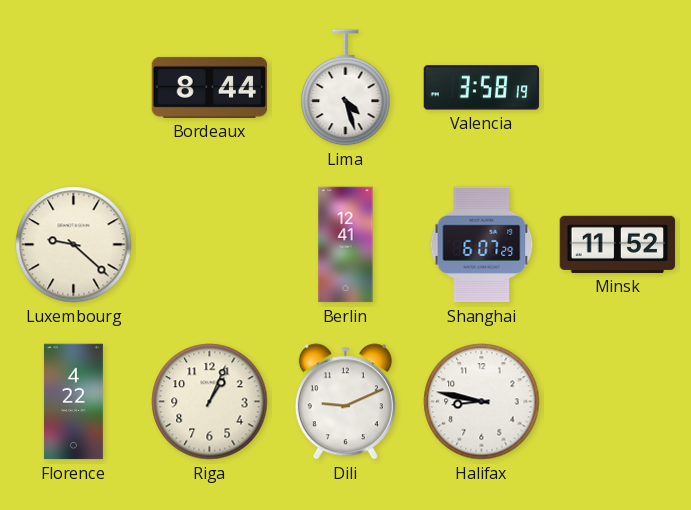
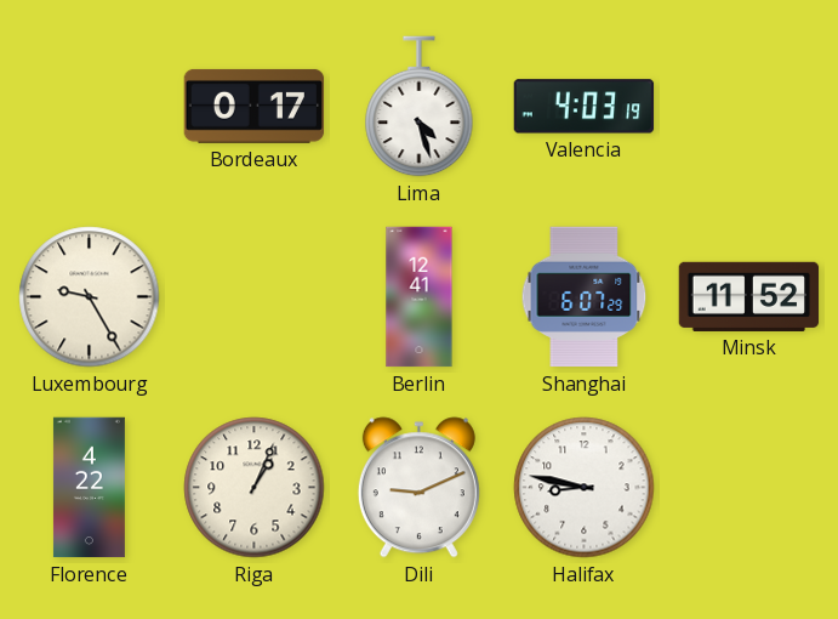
Bordeaux: 8:44 -> 0:17 (255, 106)
Valencia: 3:58 -> 4:03 (585, 107)
Luxembourg: 9:22 -> 9:25 (90, 297)
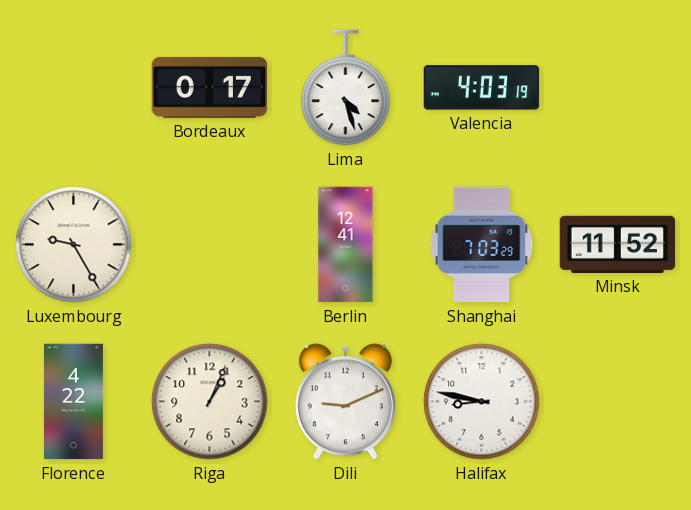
Shanghai: 6:07 -> 7:03 (482, 245)
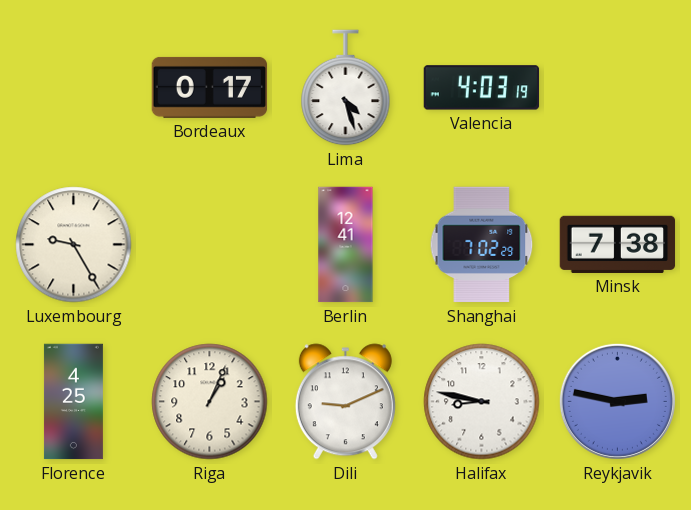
Shanghai: 7:03 -> 7:02 (482, 245)
Minsk: 11:52 -> 7:38 (618, 244)
Florence: 4:22 -> 4:25 (73, 402)
Reykjavik: none -> 2:47 (617, 401)
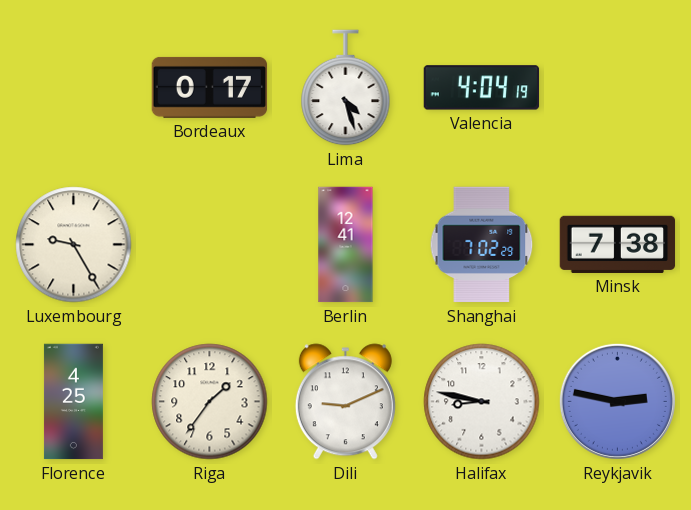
Valencia: 4:03 -> 4:04 (482, 88)
Riga: 1:04 -> 1:36 (210, 402)
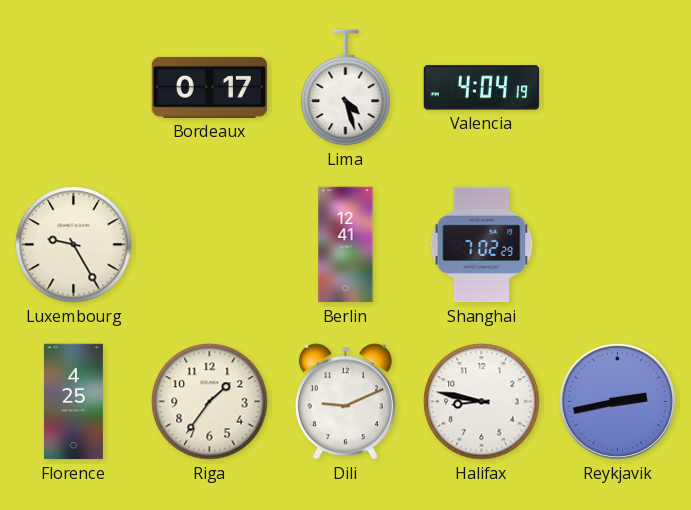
Minsk: 7:38 -> none (618, 244)
Reykjavik: 2:47 -> 2:43 (617, 401)
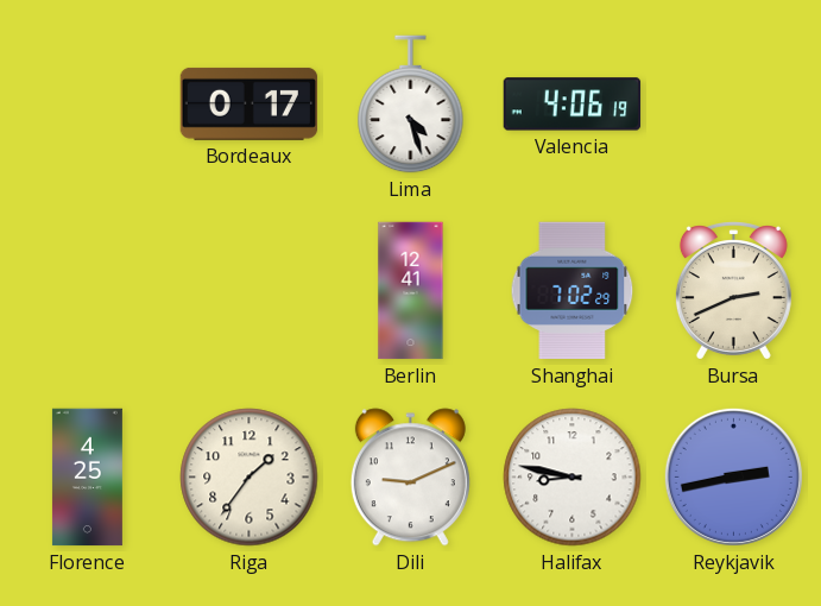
Valencia: 4:04 -> 4:06 (573, 105)
Luxembourg: 9:25 -> none (74, 245)
Bursa: none -> 2:41 (733, 291)
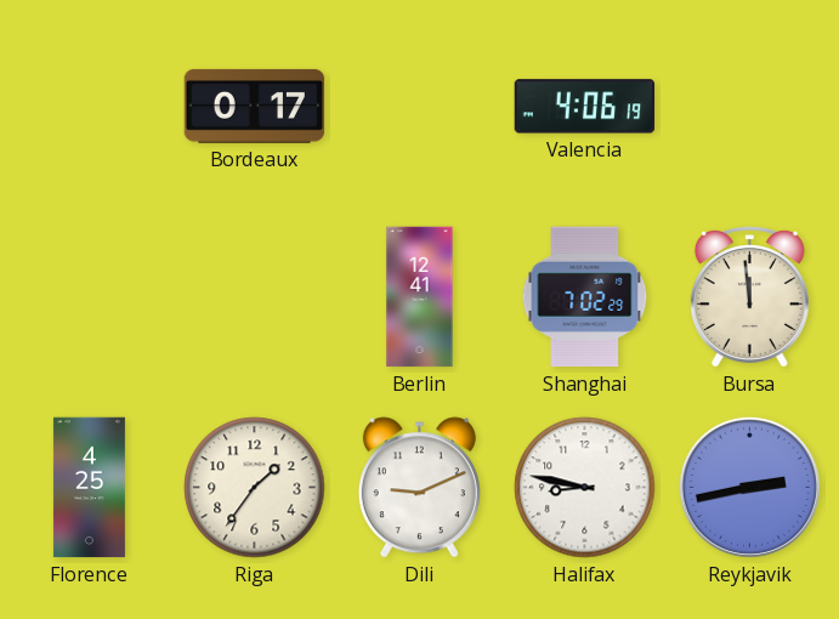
Lima: 4:27 -> none (411, 105)
Bursa: 2:41 -> 11:59 (749, 297)
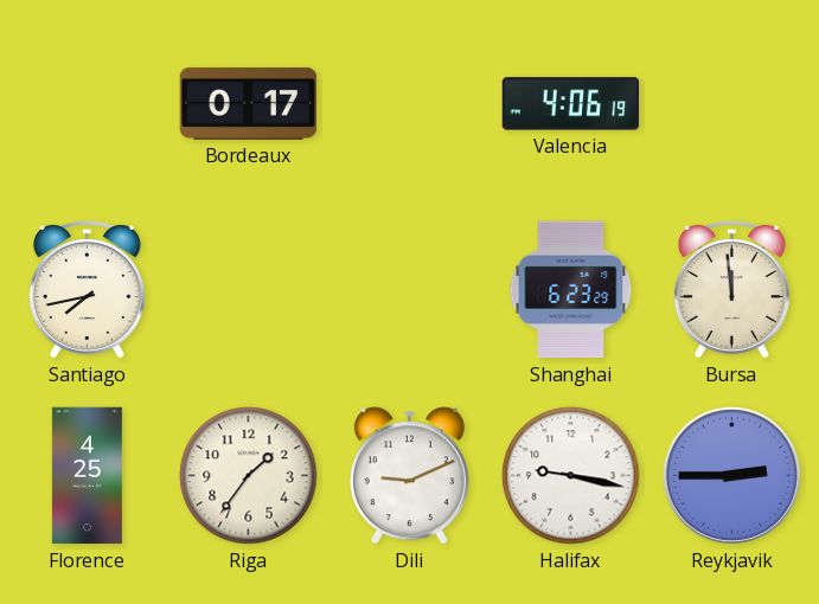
Santiago: none -> 7:43 (87, 290)
Berlin: 12:41 -> none (420, 297)
Shanghai: 7:02 -> 6:23 (571, 290)
Halifax: 8:47 -> 9:17 (571, 476)
Reykjavik: 2:43 -> 2:45 (731, 475)
